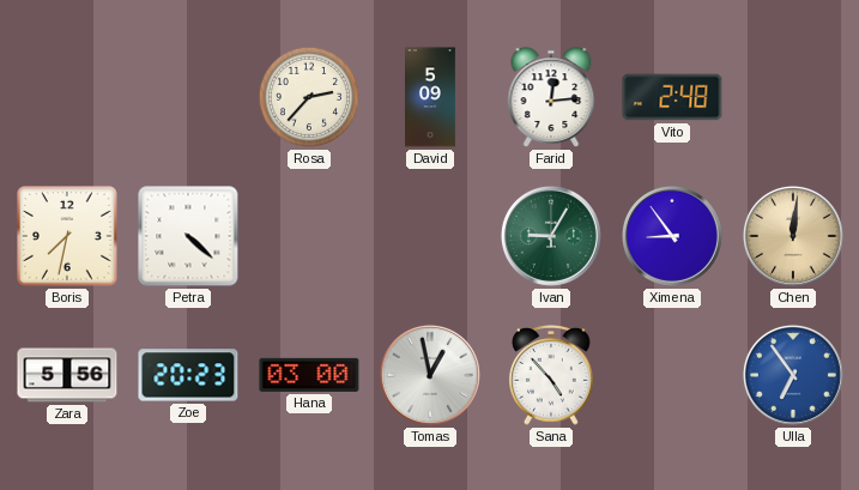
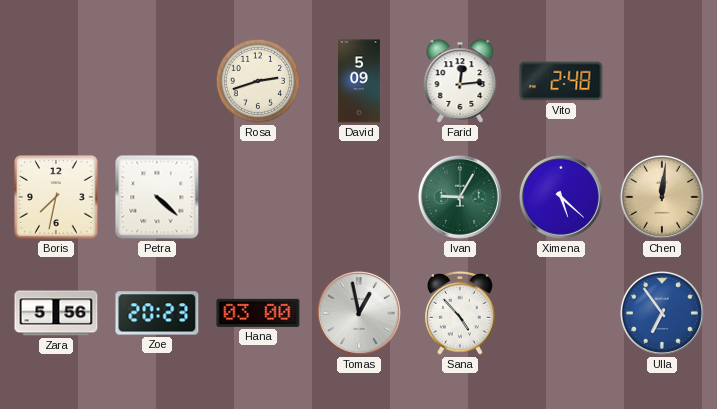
Rosa: 2:37 -> 2:42 (258, 81)
Ximena: 8:54 -> 5:22 (561, 197)
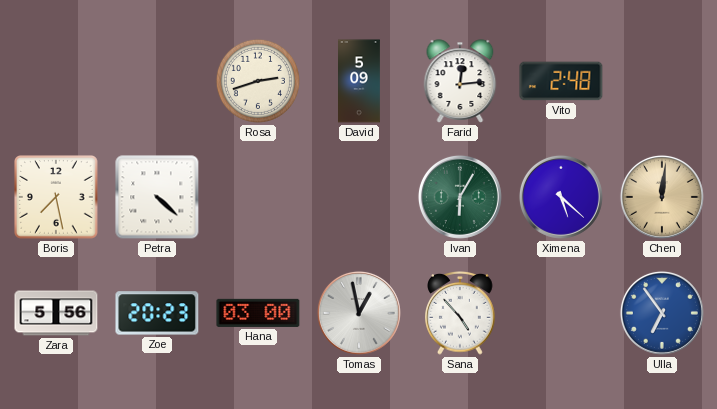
Boris: 7:32 -> 7:28 (57, 198)
Ivan: 9:05 -> 6:05 (460, 197)
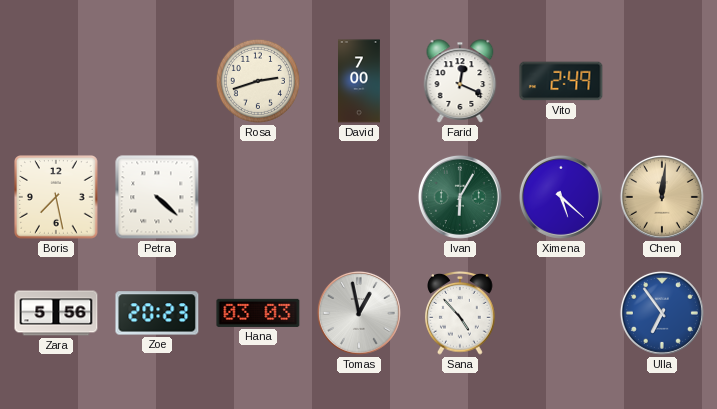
David: 5:09 -> 7:00 (360, 81)
Farid: 12:14 -> 12:19 (460, 81)
Vito: 2:48 -> 2:49 (561, 81)
Hana: 03:00 -> 03:03 (258, 313)
